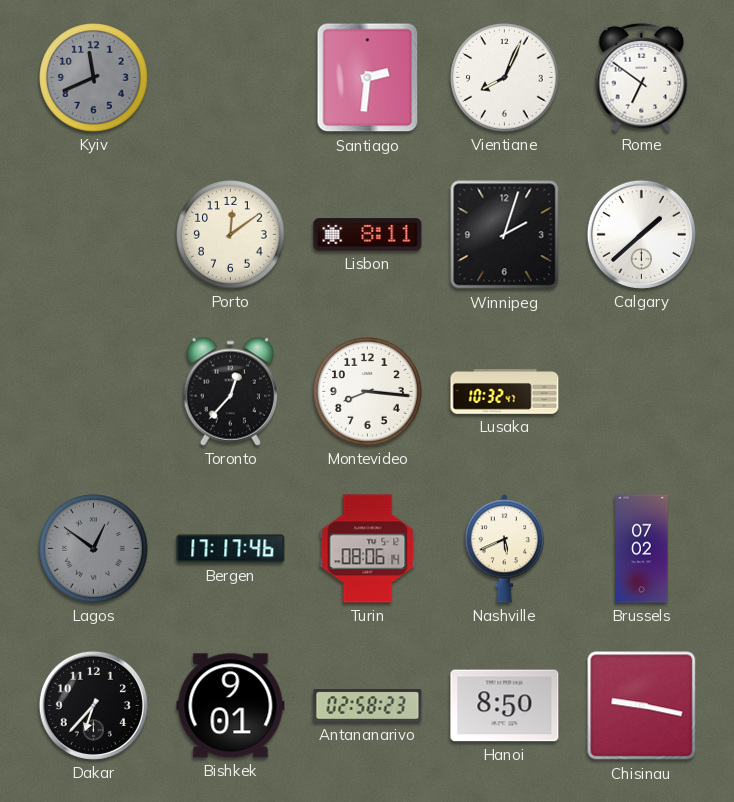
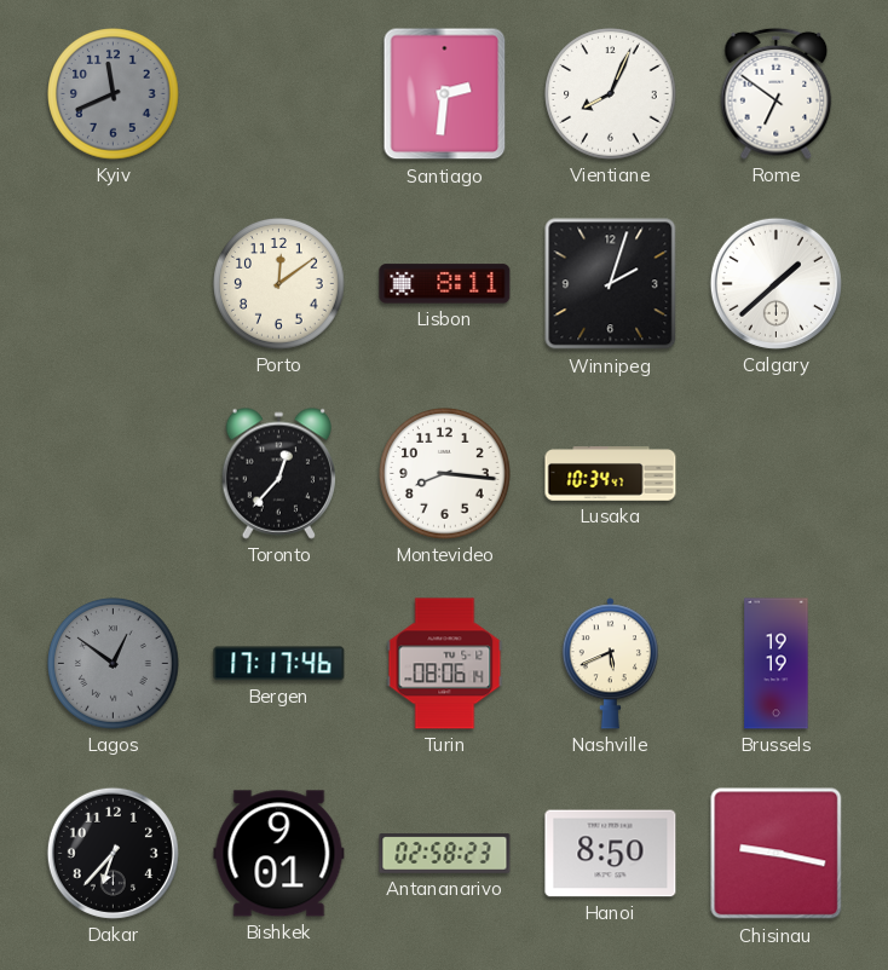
Lusaka: 10:32 -> 10:34 (611, 474)
Brussels: 07:02 -> 19:19 (777, 664)
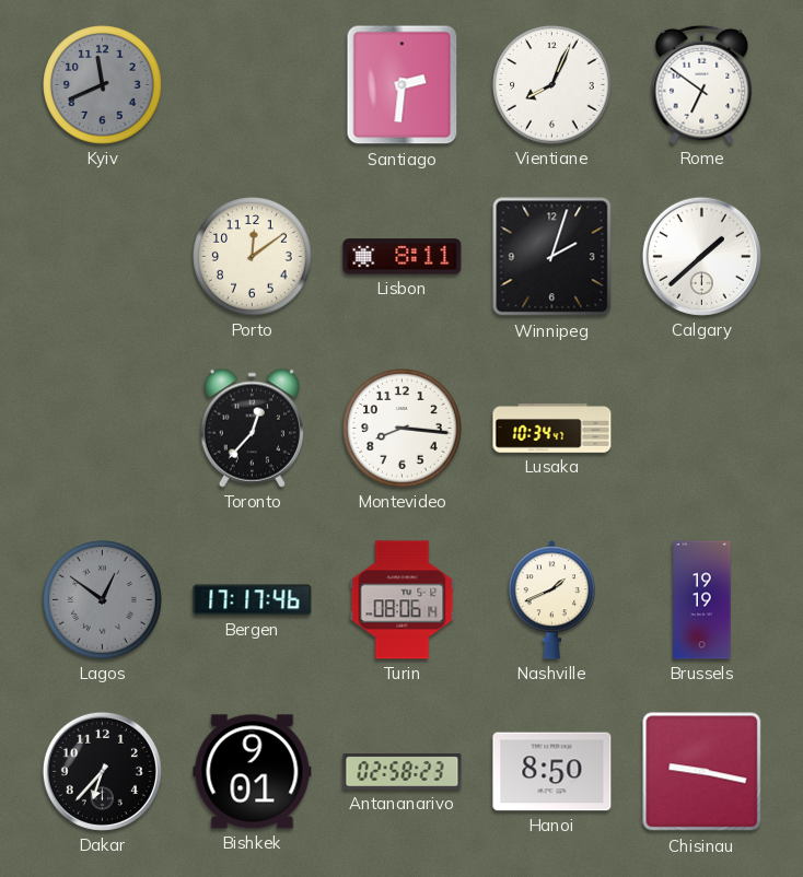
Nashville: 5:41 -> 1:41 (551, 600)
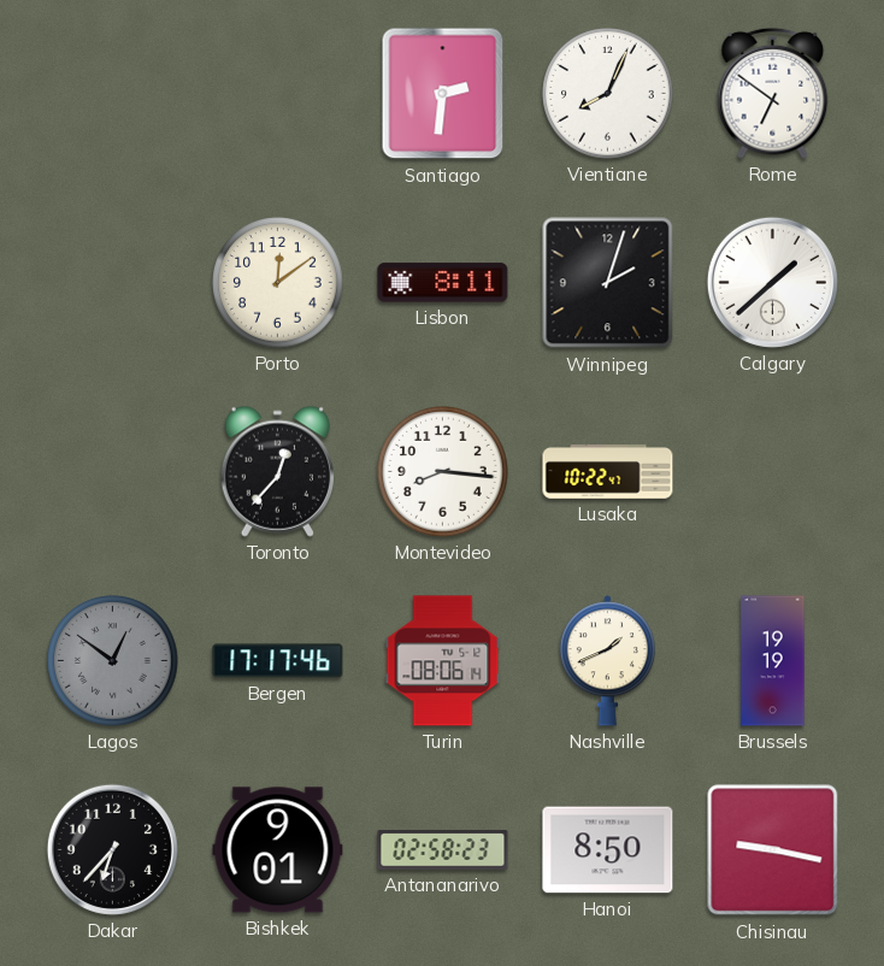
Kyiv: 11:41 -> none (103, 85)
Lusaka: 10:34 -> 10:22 (608, 472)
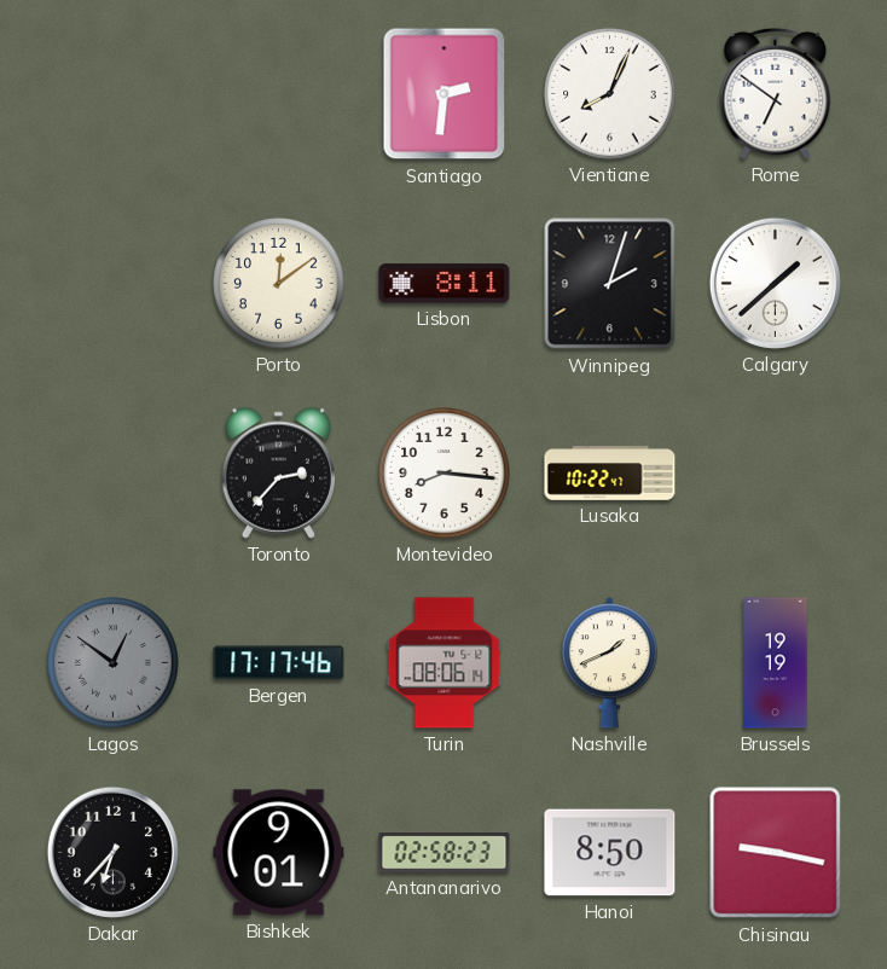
Toronto: 12:37 -> 2:37 (278, 472)
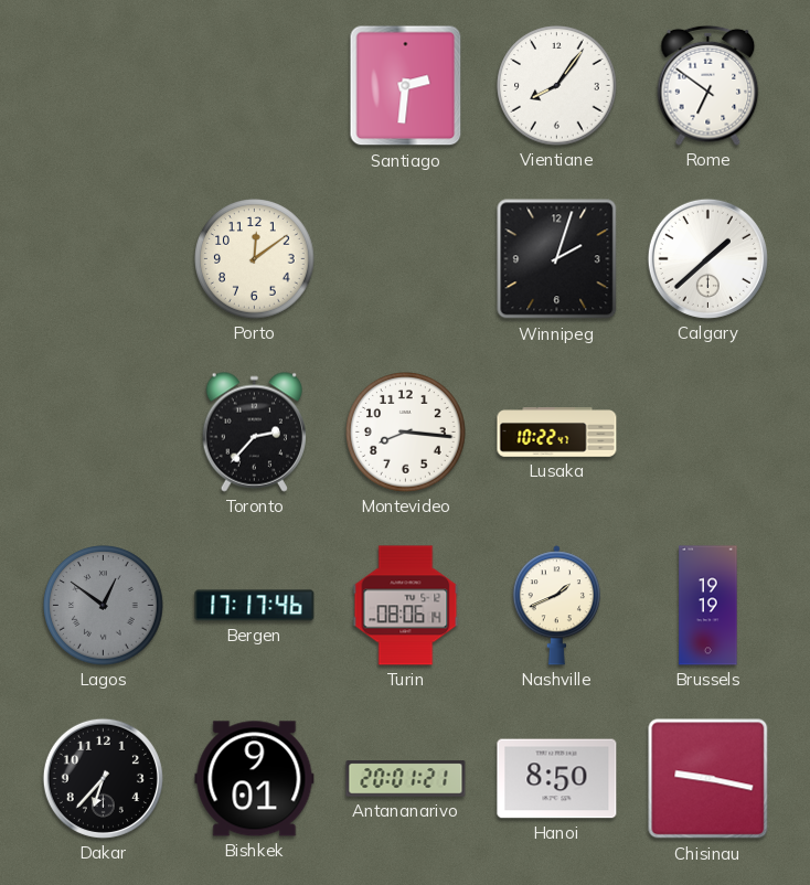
Vientiane: 8:04 -> 8:06 (557, 86)
Lisbon: 8:11 -> none (445, 284)
Antananarivo: 02:58 -> 20:01 (406, 779)
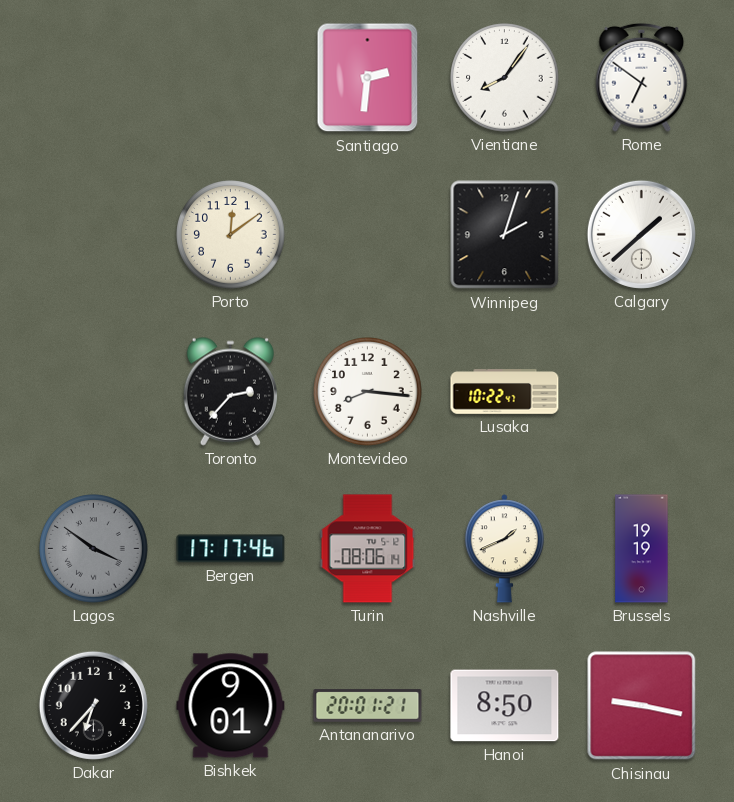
Lagos: 12:51 -> 3:51 (94, 549)
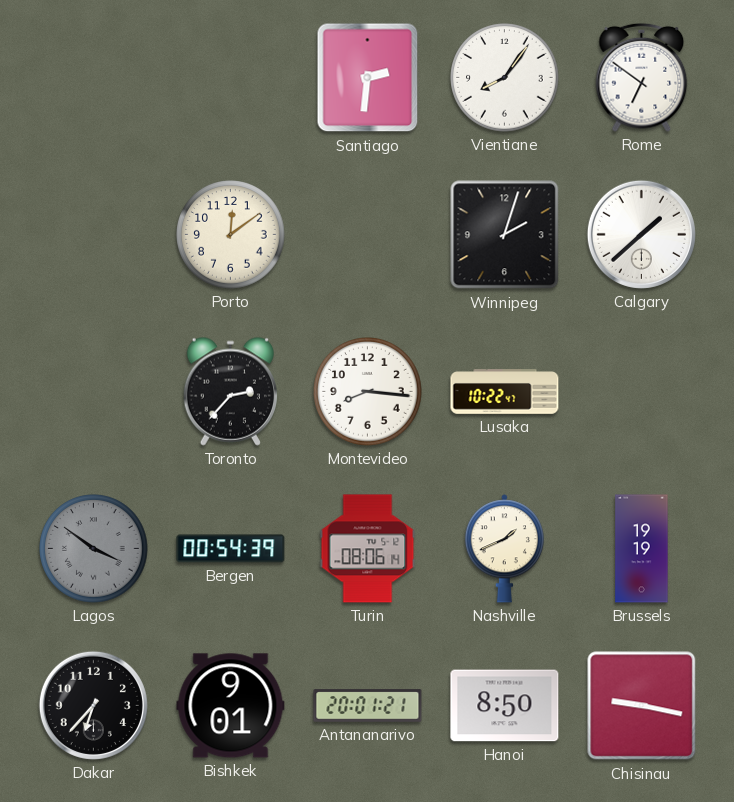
Bergen: 17:17 -> 00:54 (231, 549)
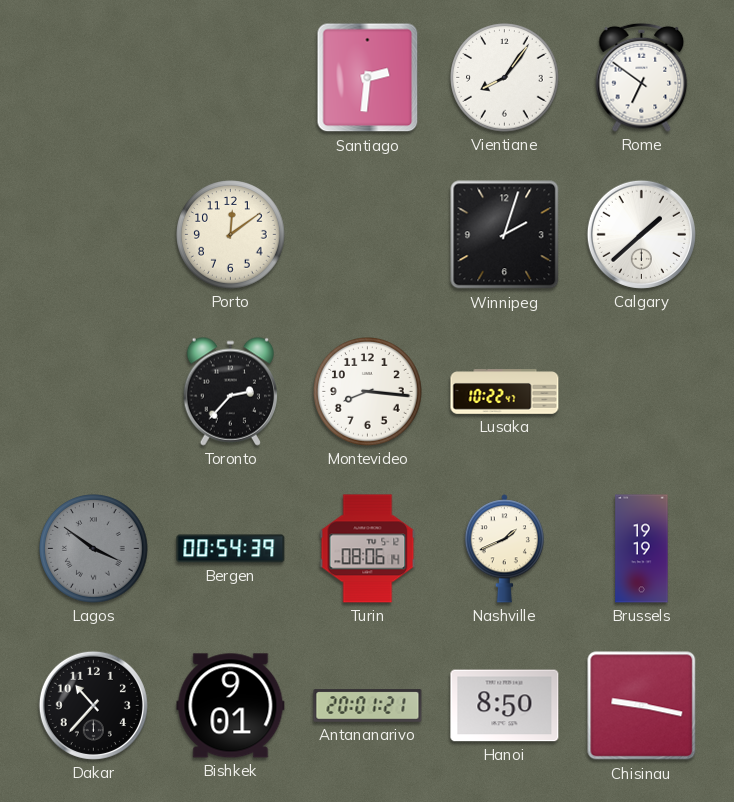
Dakar: 6:37 -> 10:37 (93, 705)
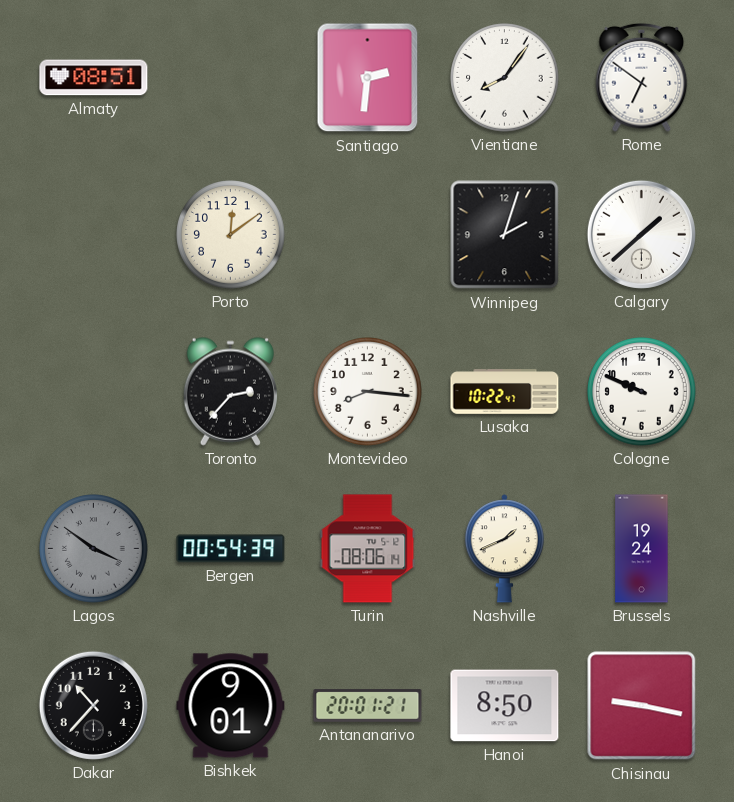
Almaty: none -> 08:51 (94, 78)
Cologne: none -> 9:49 (642, 392)
Brussels: 19:19 -> 19:24 (642, 549)
